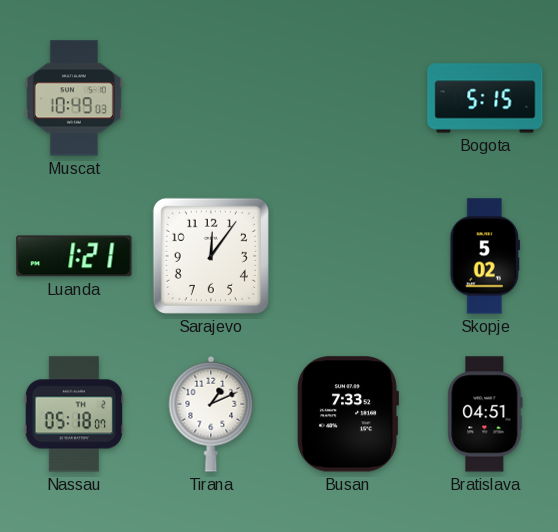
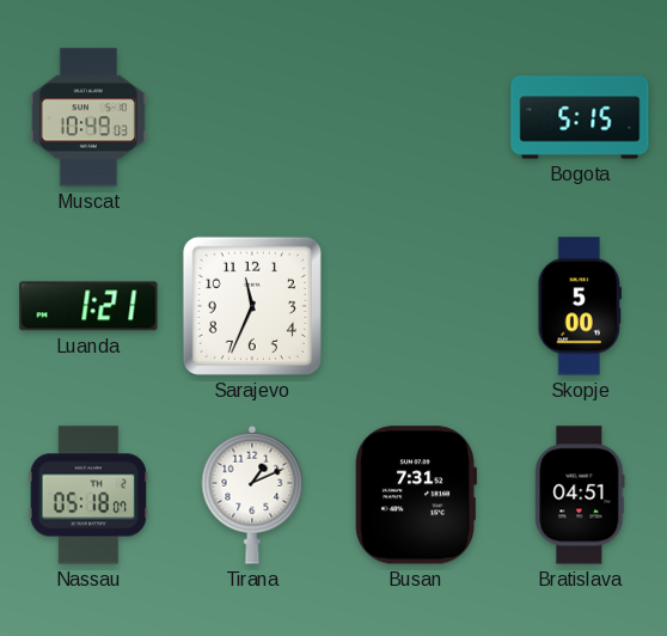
Sarajevo: 12:06 -> 11:34 (252, 306)
Skopje: 5:02 -> 5:00 (580, 306)
Busan: 7:33 -> 7:31 (416, 495)
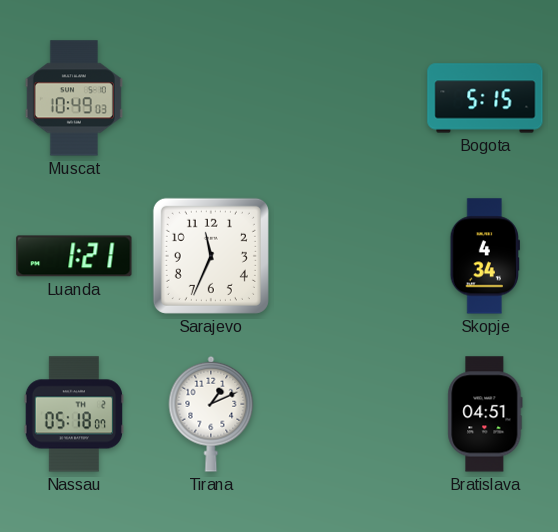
Skopje: 5:00 -> 4:34 (485, 256)
Busan: 7:31 -> none (416, 495)
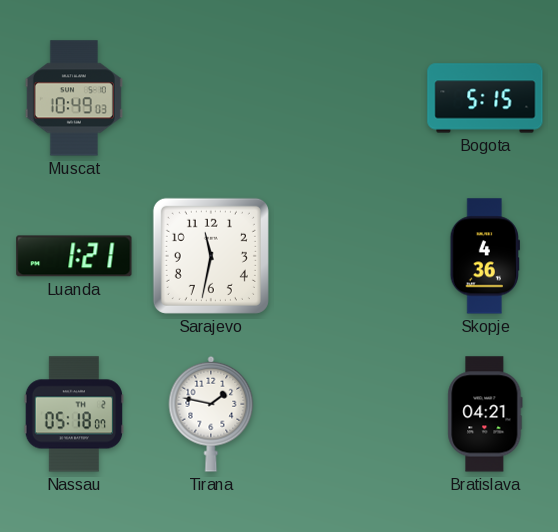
Sarajevo: 11:34 -> 11:32 (211, 256)
Skopje: 4:34 -> 4:36 (485, 256)
Tirana: 1:11 -> 1:47 (211, 414)
Bratislava: 04:51 -> 04:21 (485, 414)
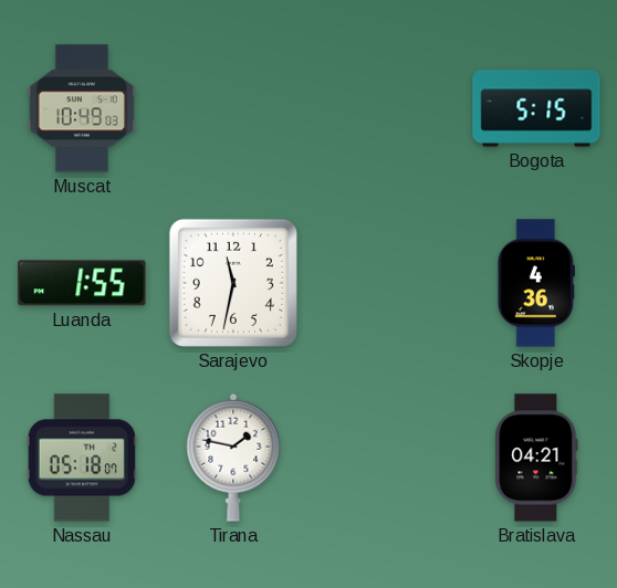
Luanda: 1:21 -> 1:55 (82, 283)
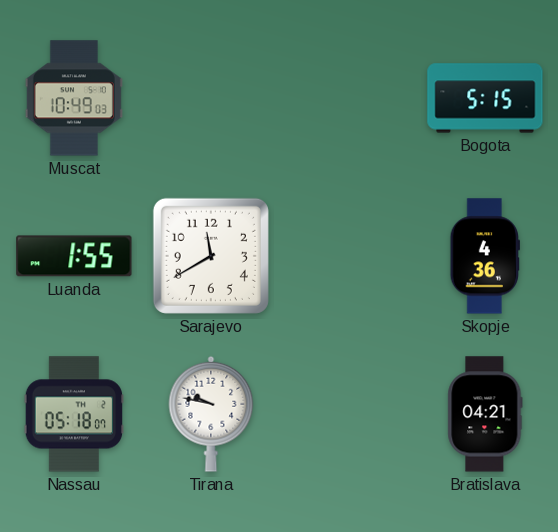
Sarajevo: 11:32 -> 11:40 (211, 256)
Tirana: 1:47 -> 9:47 (211, 414)
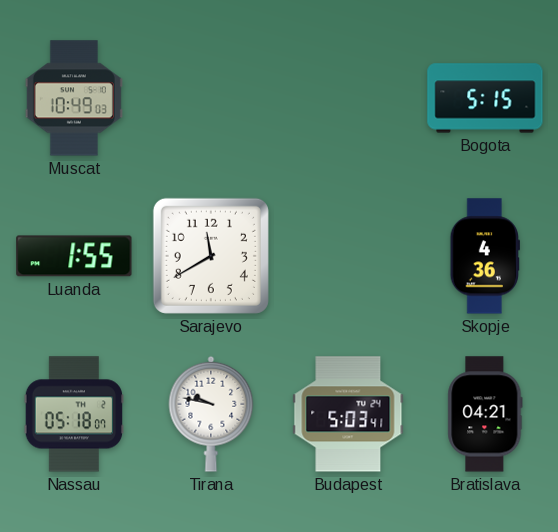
Budapest: none -> 5:03 (348, 414)
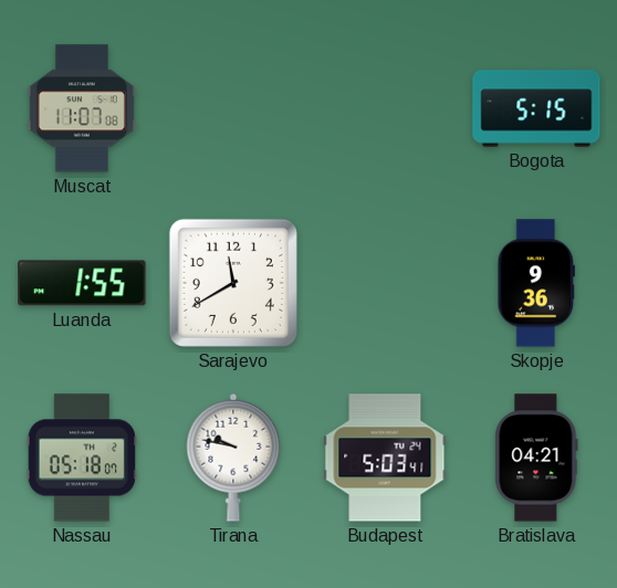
Muscat: 10:49 -> 11:07 (82, 108)
Skopje: 4:36 -> 9:36 (536, 283)
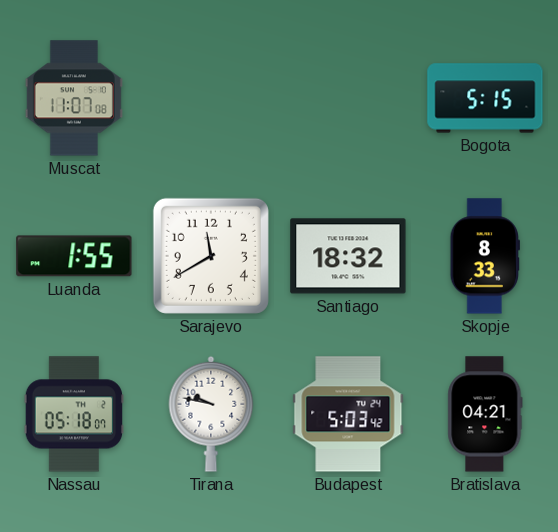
Santiago: none -> 18:32 (348, 256)
Skopje: 9:36 -> 8:33 (485, 256)
Budapest: 5:03:41 -> 5:03:42 (348, 414)
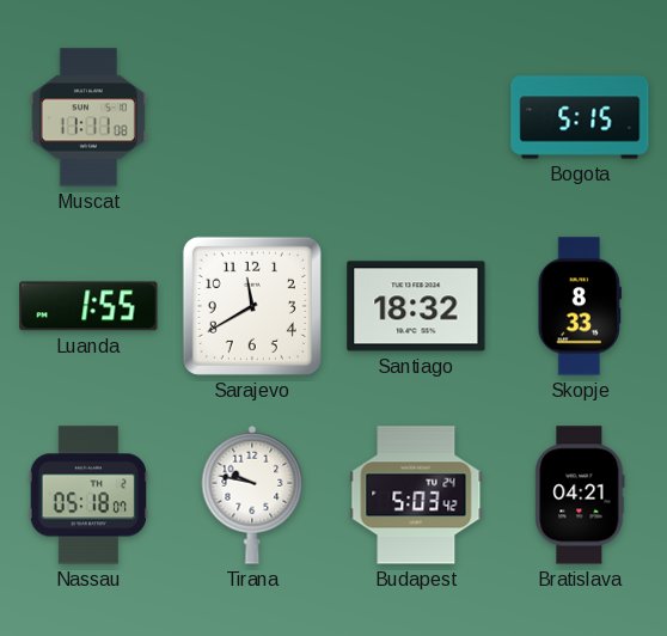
Muscat: 11:07 -> 11:11 (88, 117)
